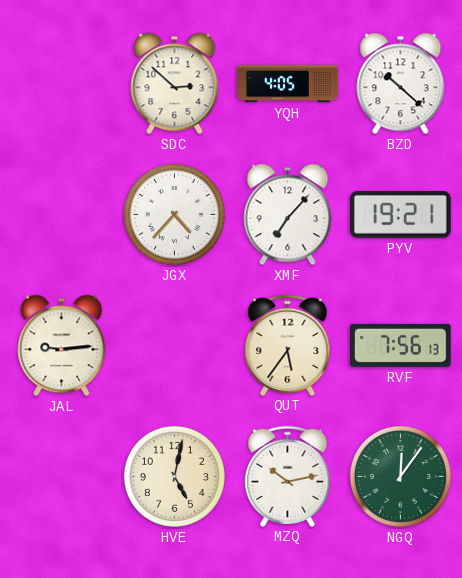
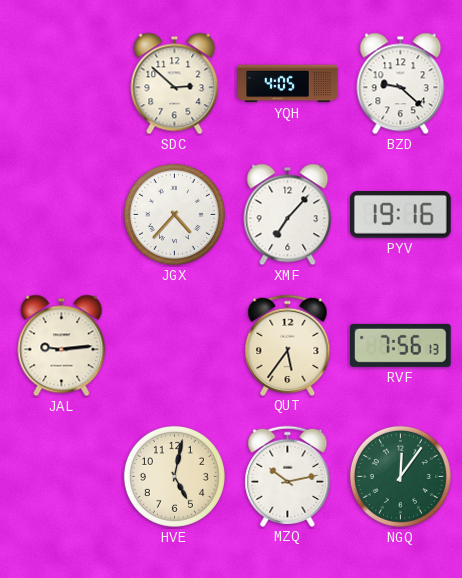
BZD: 10:22 -> 9:22 (401, 84)
PYV: 19:21 -> 19:16 (401, 215)
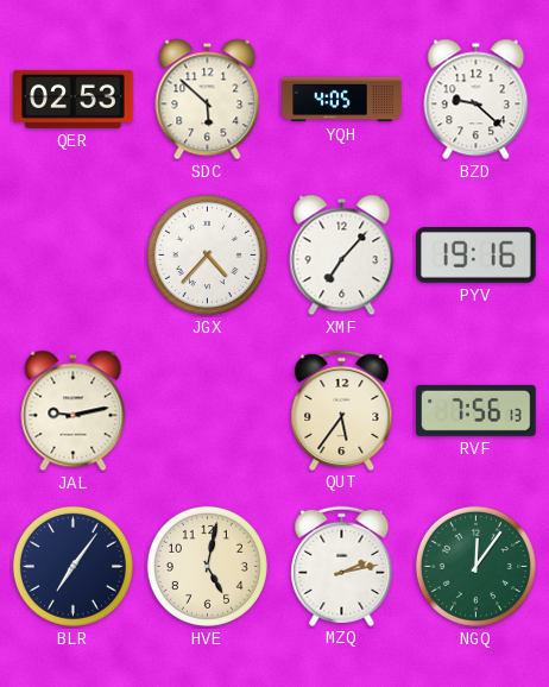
QER: none -> 02:53 (74, 99)
SDC: 2:52 -> 5:52 (208, 100)
JAL: 9:14 -> 9:13 (74, 411)
BLR: none -> 7:06 (72, 566)
MZQ: 10:13 -> 2:13 (342, 566)
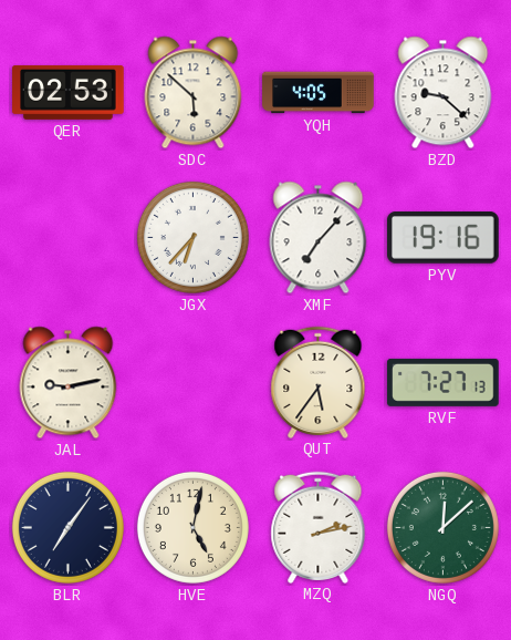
JGX: 4:37 -> 6:37 (192, 237)
RVF: 7:56 -> 7:27 (444, 382)
NGQ: 12:06 -> 12:08 (442, 527)
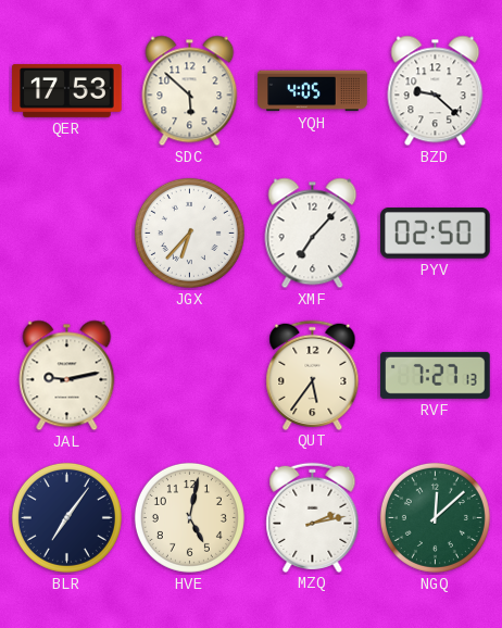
QER: 02:53 -> 17:53 (67, 90)
PYV: 19:16 -> 02:50 (436, 234)
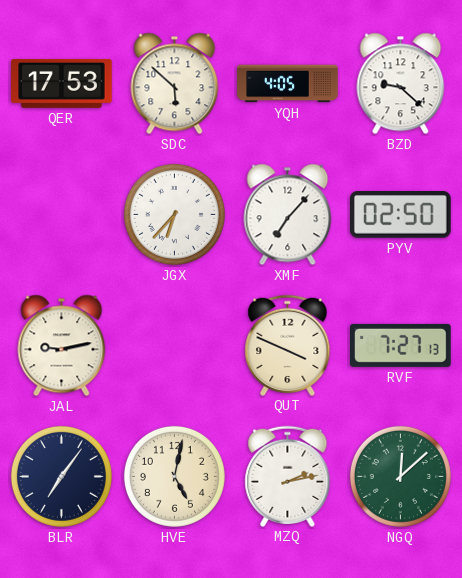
QUT: 5:36 -> 3:49 (288, 345)
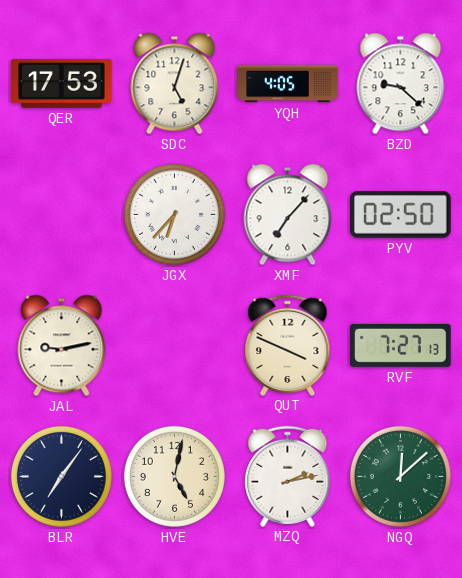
SDC: 5:52 -> 5:03 (175, 84)
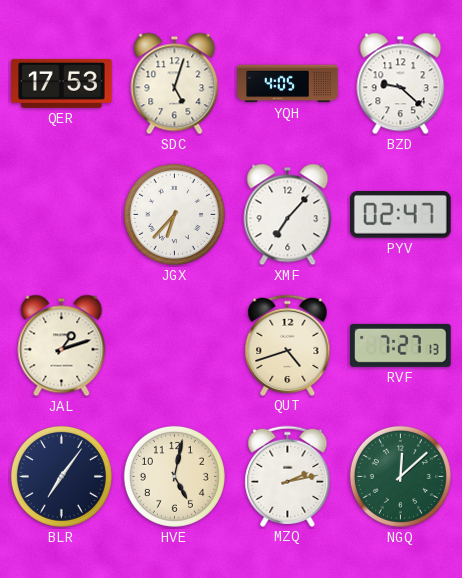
PYV: 02:50 -> 02:47 (401, 215)
JAL: 9:13 -> 1:12 (62, 346)
QUT: 3:49 -> 4:42 (288, 345)
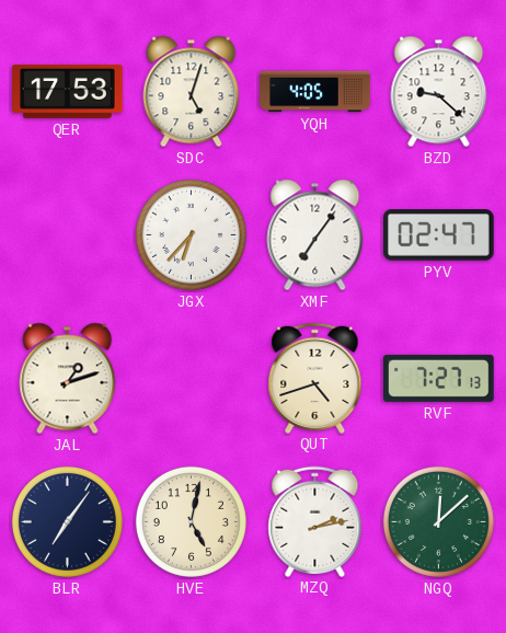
XMF: 7:07 -> 7:06 (315, 235)
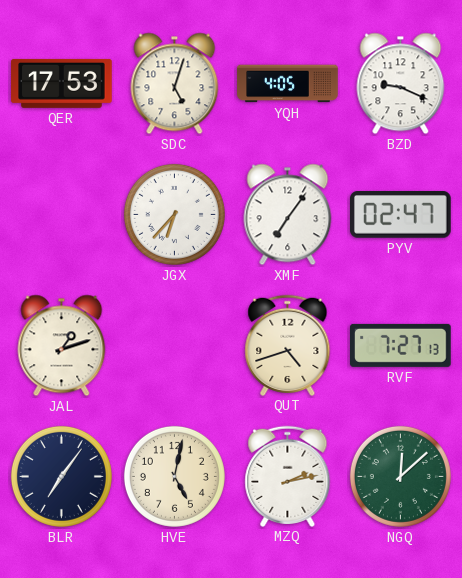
BZD: 9:22 -> 9:19 (401, 84)
